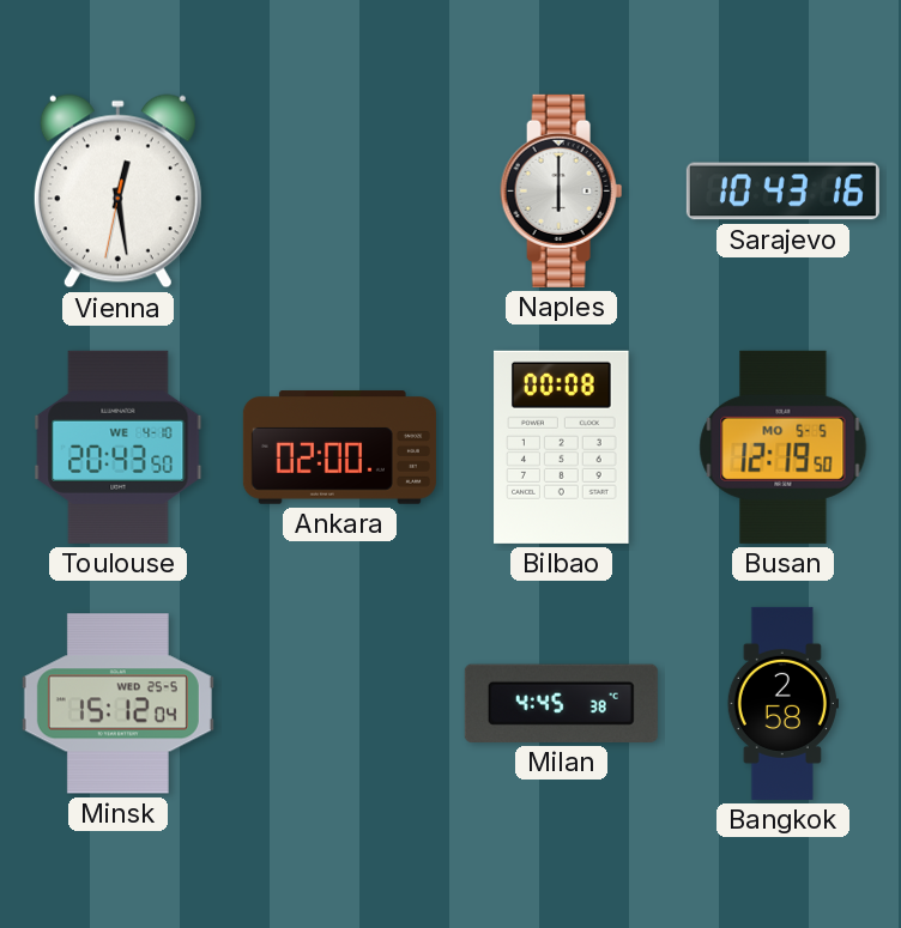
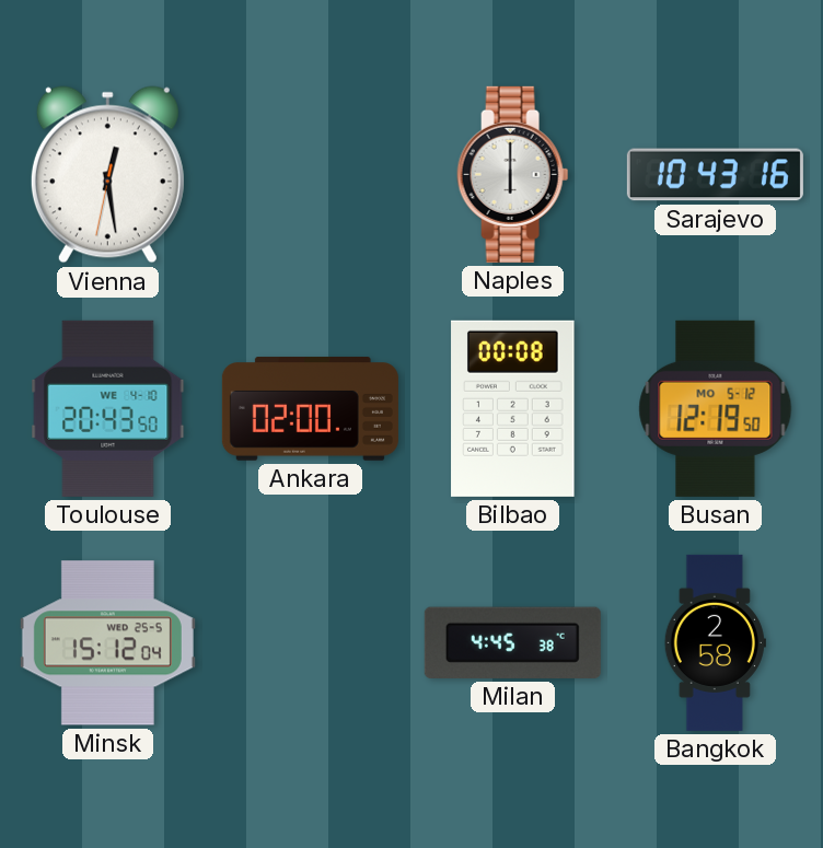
Busan date: MO 5-5 -> MO 5-12 (716, 408)
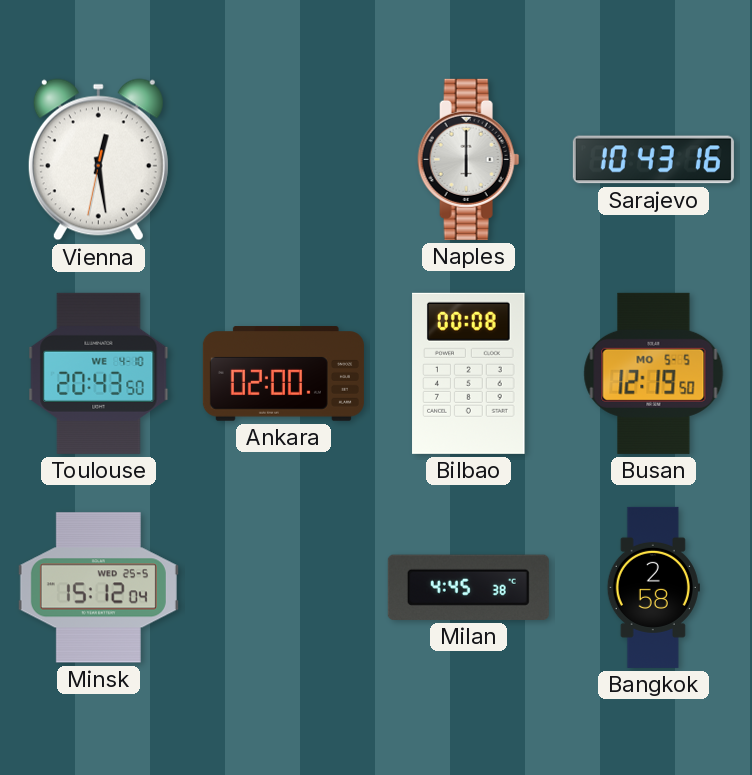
Busan date: MO 5-12 -> MO 5-5 (654, 373)
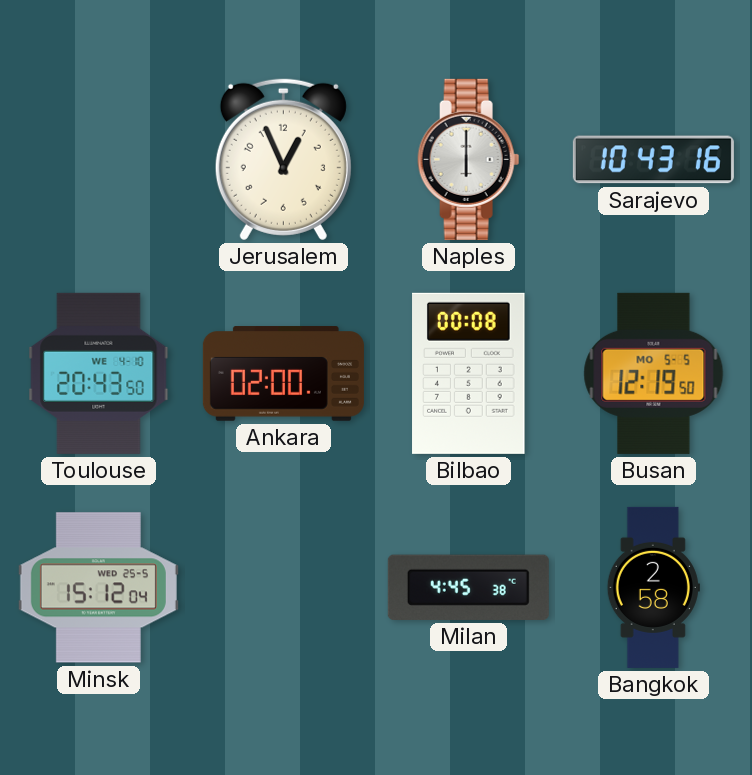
Vienna: 12:28 -> none (98, 160)
Jerusalem: none -> 12:56 (283, 159)
